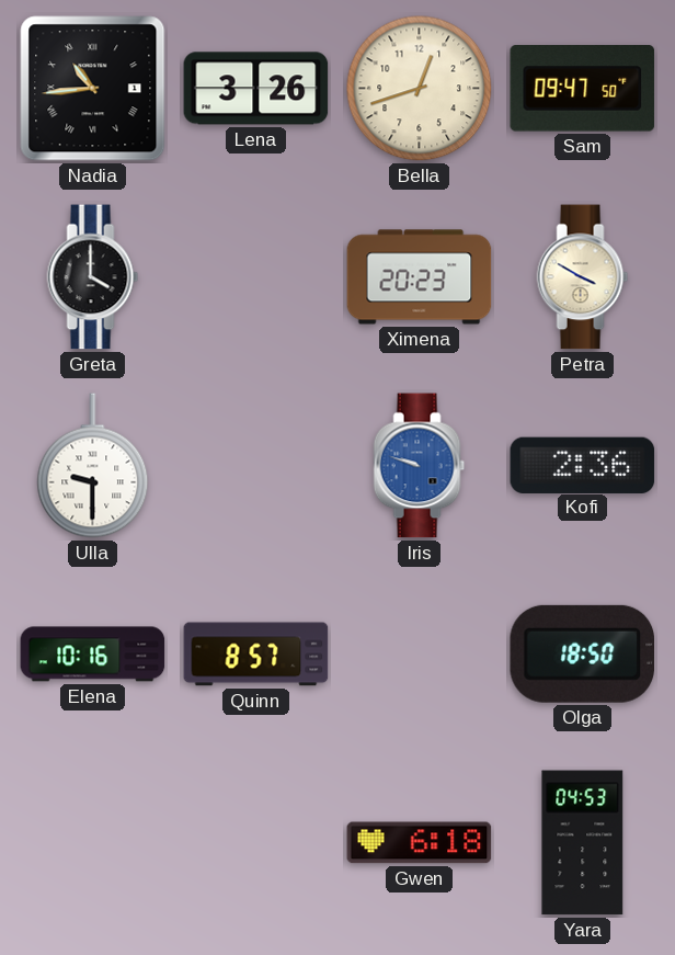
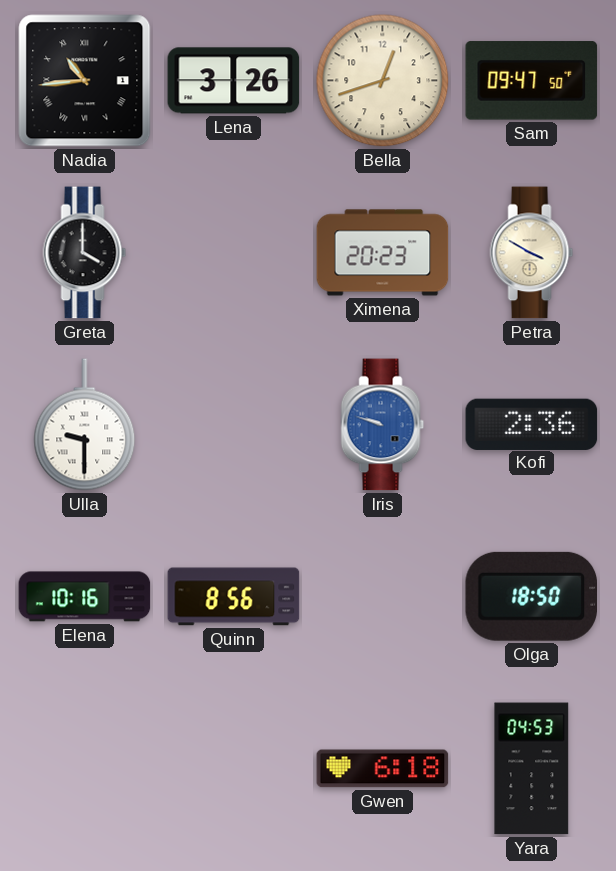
Quinn: 8:57 -> 8:56 (234, 597)
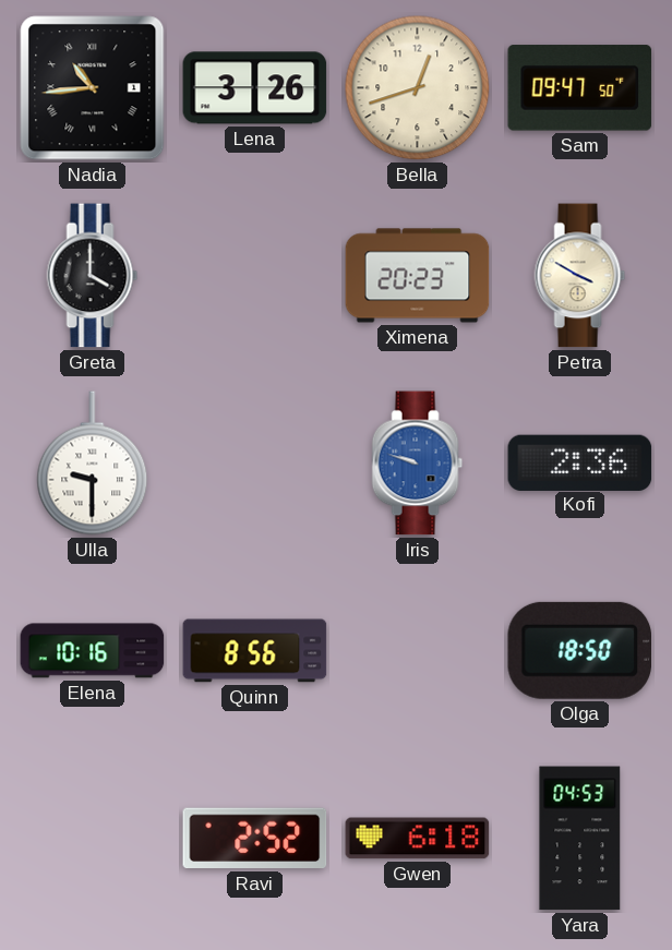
Ravi: none -> 2:52 (255, 839)
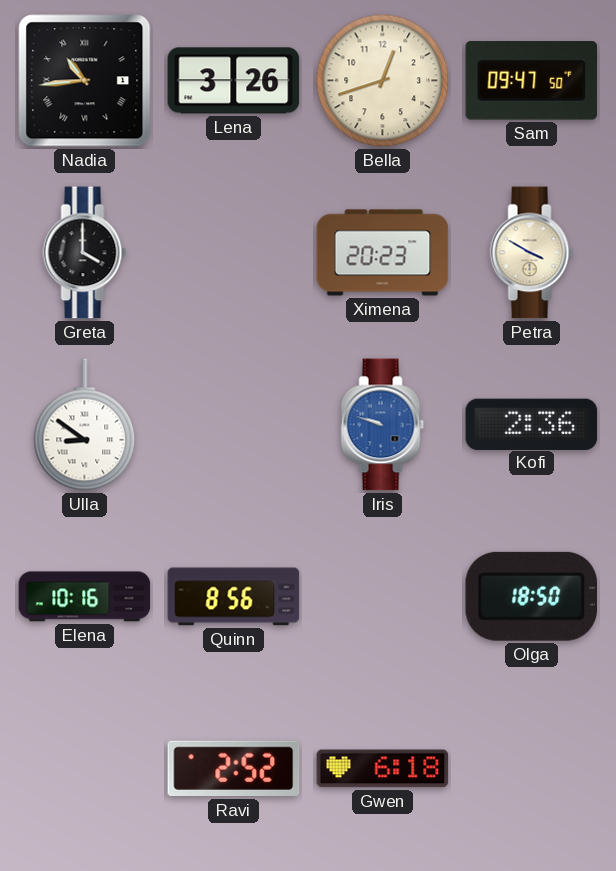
Ulla: 9:30 -> 8:51 (85, 425)
Yara: 04:53 -> none (580, 839)
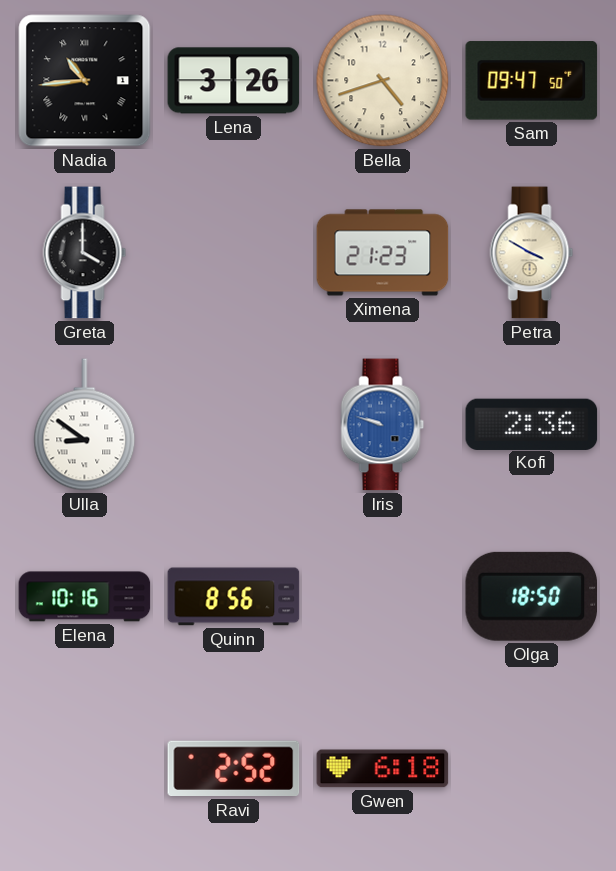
Bella: 12:42 -> 4:42 (383, 81)
Ximena: 20:23 -> 21:23 (383, 253)
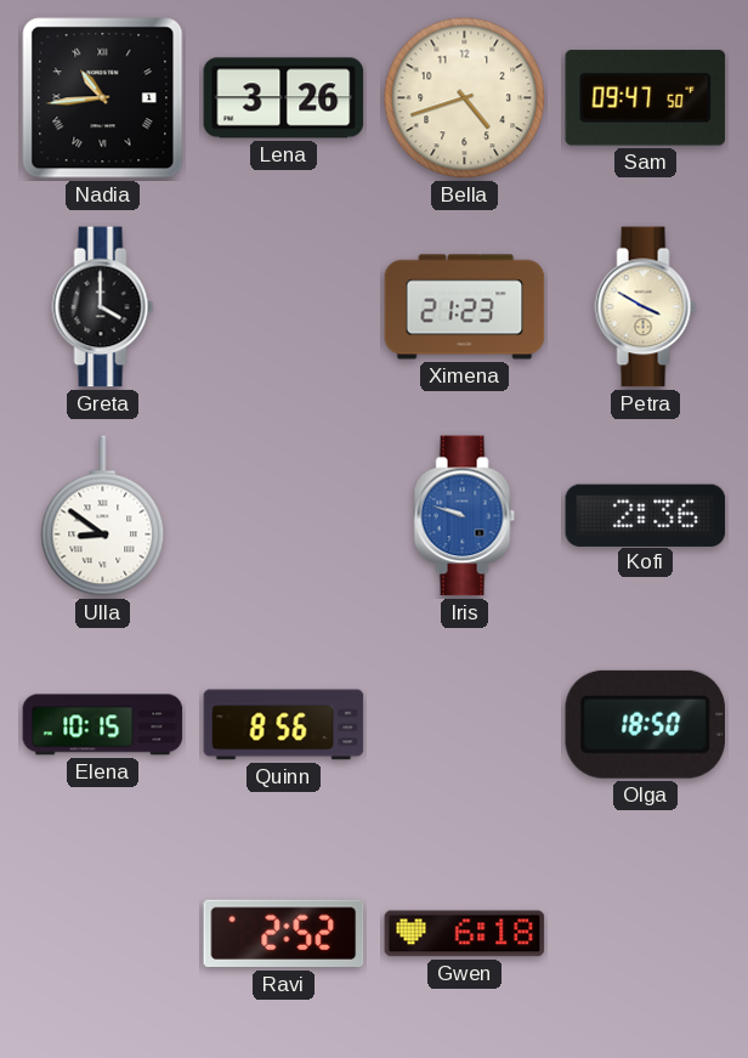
Elena: 10:16 -> 10:15 (103, 725)
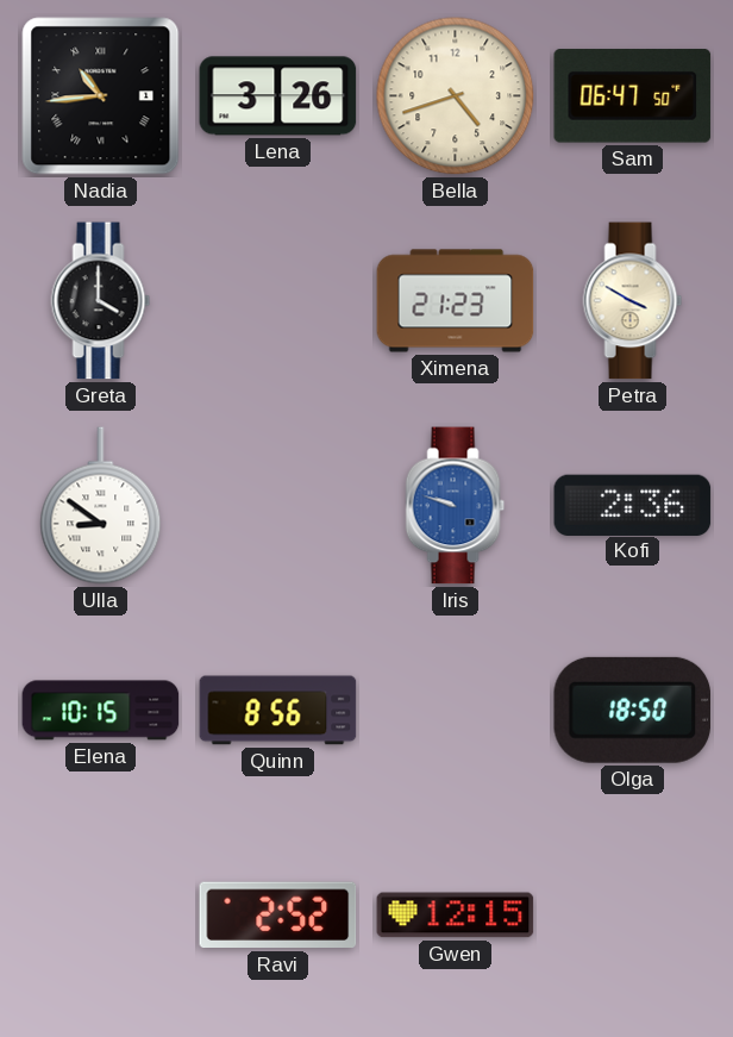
Sam: 09:47 -> 06:47 (633, 96)
Gwen: 6:18 -> 12:15 (456, 916)
